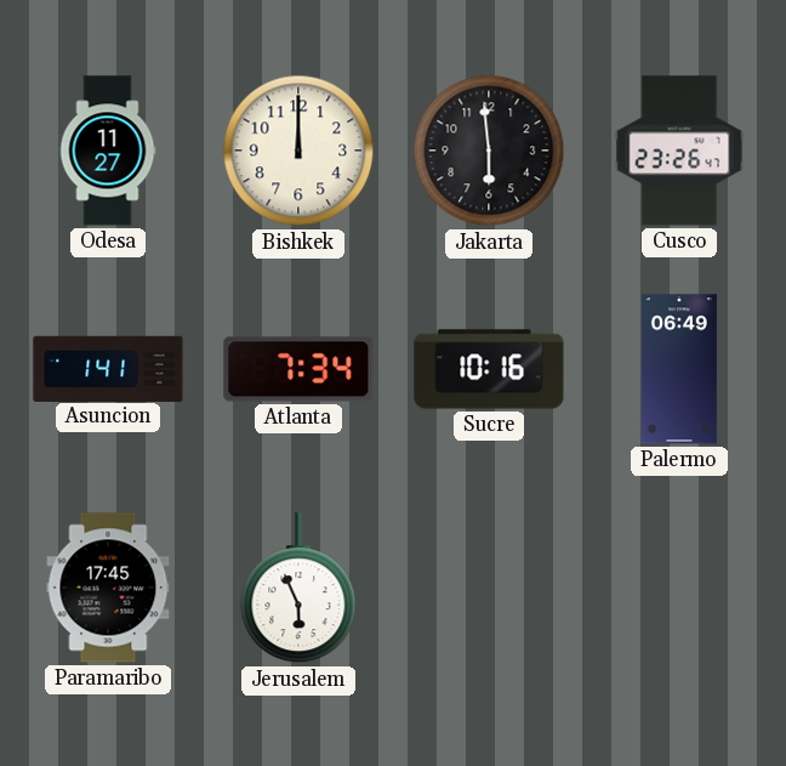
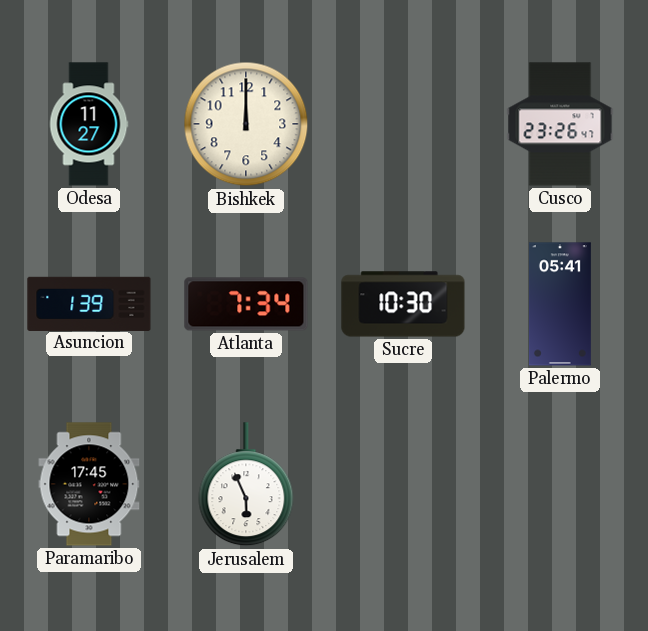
Jakarta: 5:59 -> none (489, 151)
Asuncion: 1:41 -> 1:39 (89, 303)
Sucre: 10:16 -> 10:30 (403, 304)
Palermo: 06:49 -> 05:41 (560, 304)
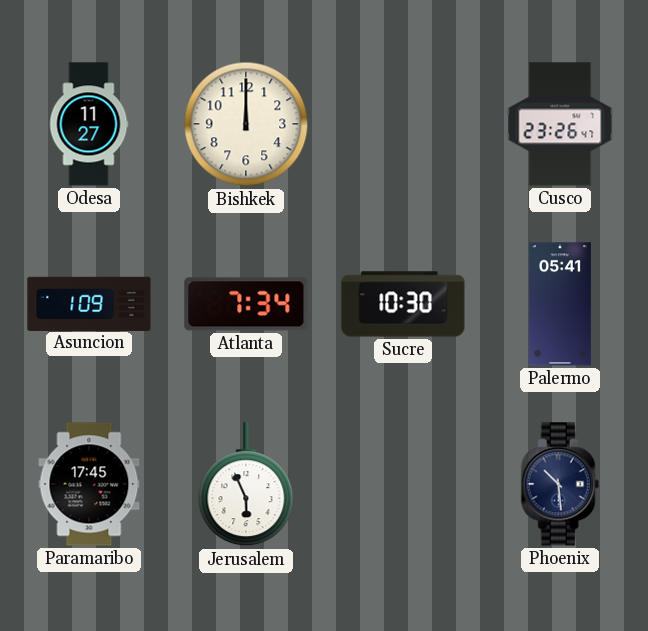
Asuncion: 1:39 -> 1:09 (89, 303)
Phoenix: none -> 10:29 (560, 484)
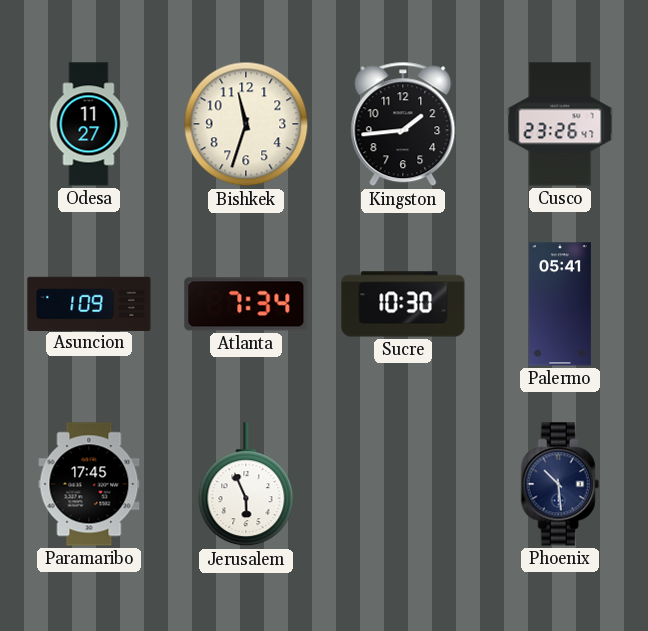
Bishkek: 12:00 -> 11:33 (246, 124)
Kingston: none -> 1:44 (403, 124)
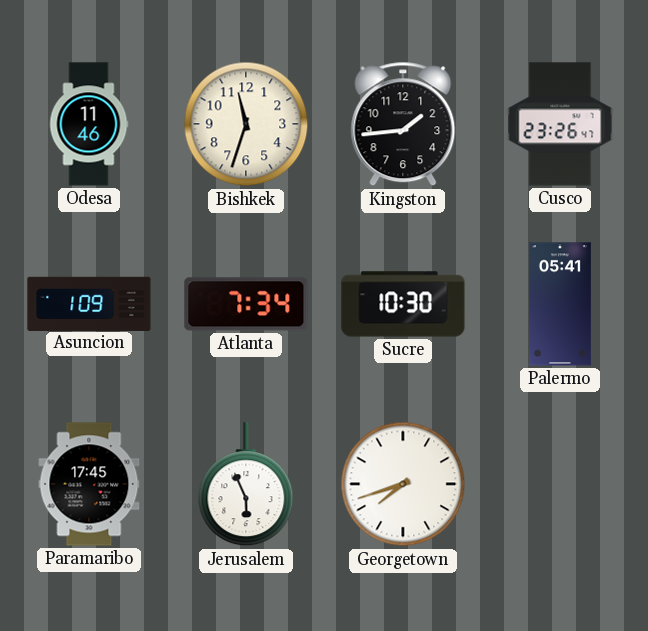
Odesa: 11:27 -> 11:46 (89, 124)
Georgetown: none -> 7:42 (403, 484)
Phoenix: 10:29 -> none (560, 484)
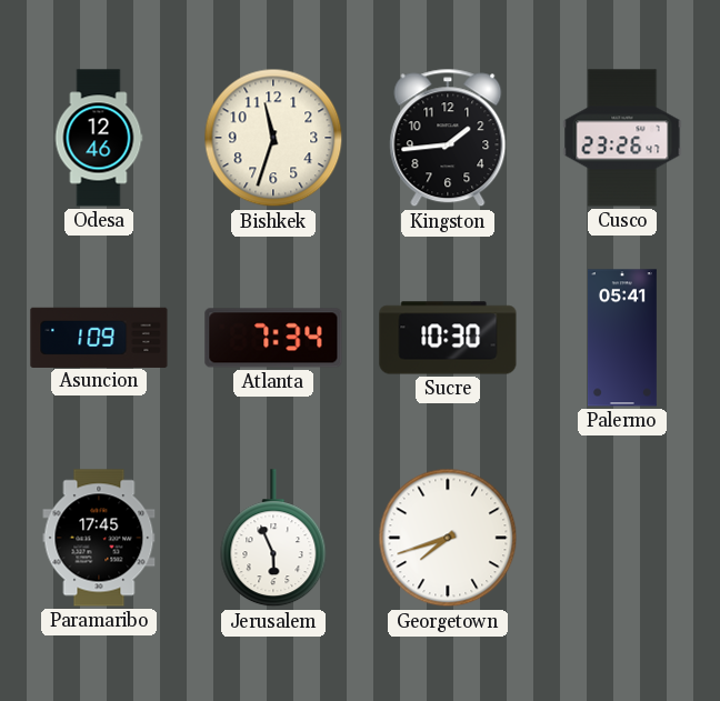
Odesa: 11:46 -> 12:46 (99, 138)
